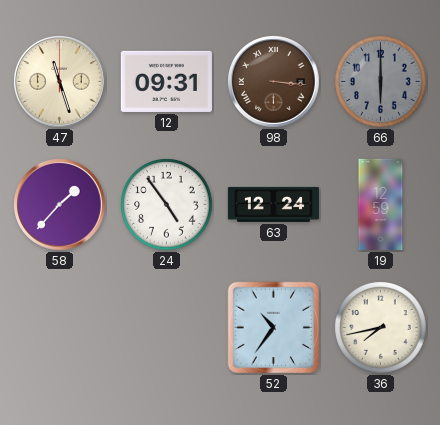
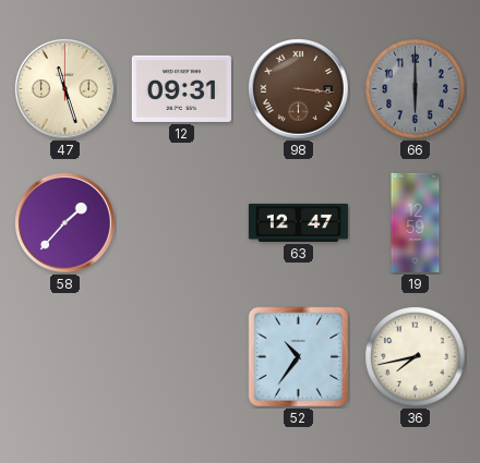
24: 4:54 -> none (167, 205)
63: 12:24 -> 12:47 (298, 222)
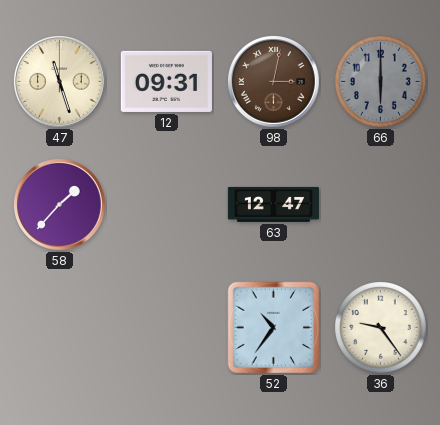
98: 3:16 -> 3:02 (274, 82)
19: 12:59 -> none (416, 222)
36: 7:43 -> 9:24 (381, 328)
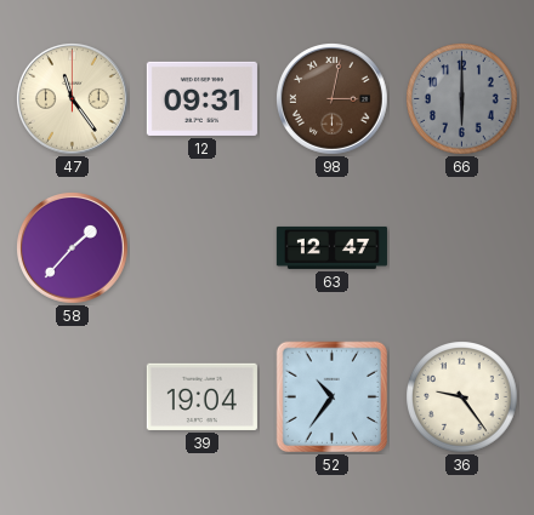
47: 11:27 -> 11:24 (73, 99)
39: none -> 19:04 (201, 396)
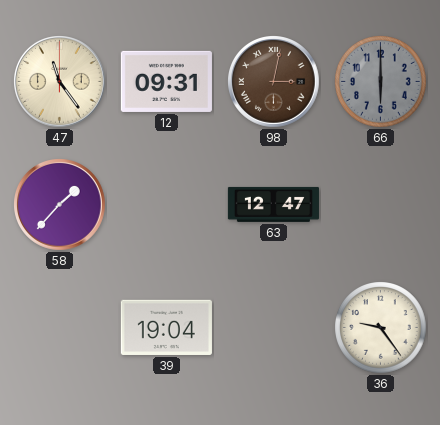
52: 10:36 -> none (333, 397)
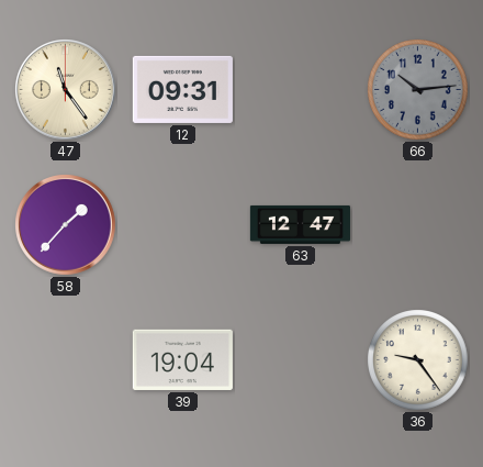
98: 3:02 -> none (274, 82)
66: 6:00 -> 10:14 (418, 90)
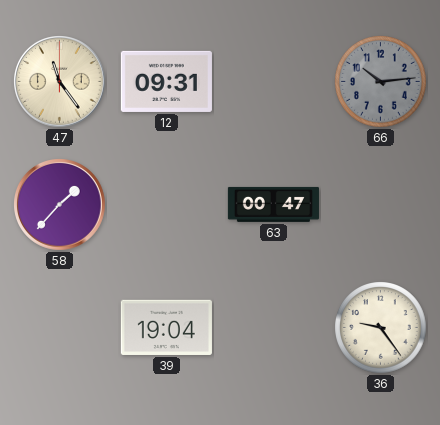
63: 12:47 -> 00:47 (273, 204)
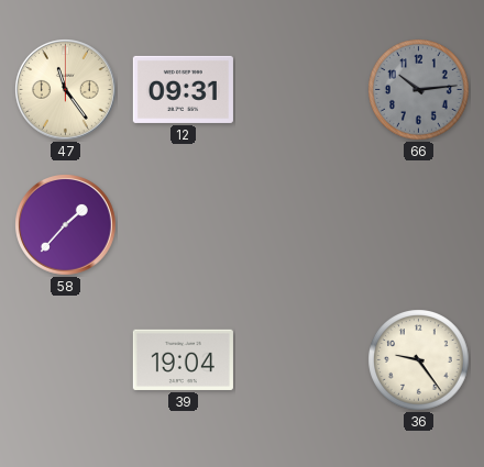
63: 00:47 -> none (273, 204)
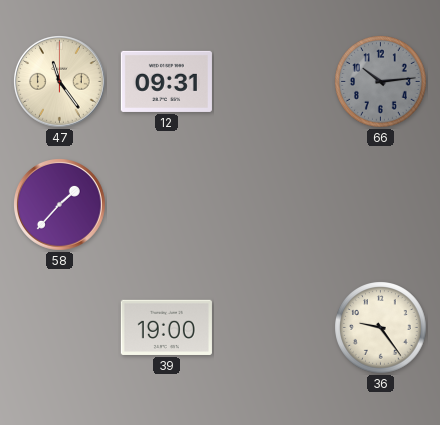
39: 19:04 -> 19:00 (166, 327)
